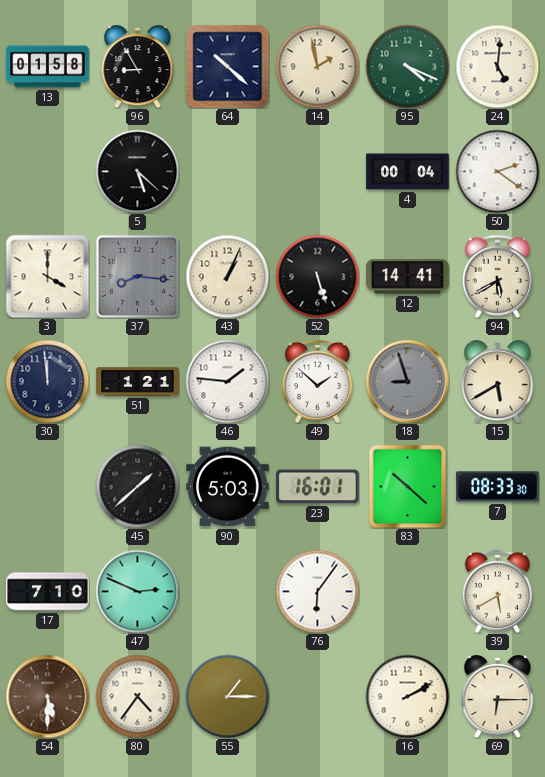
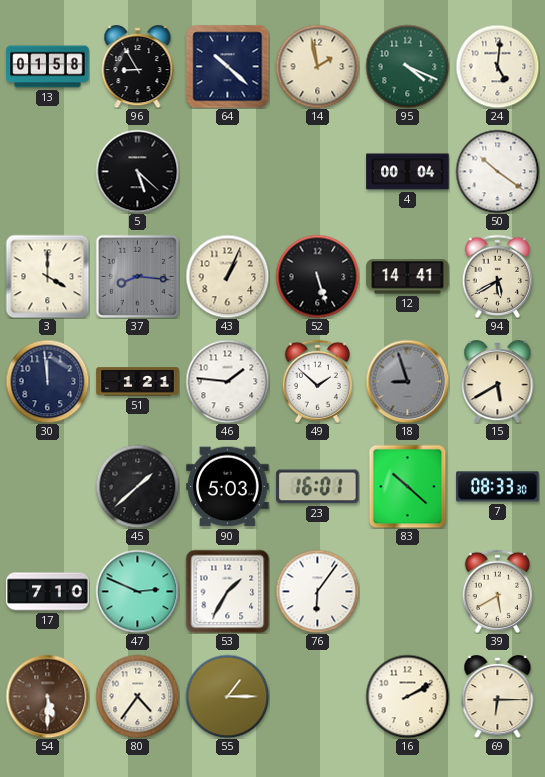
50: 2:21 -> 10:21 (497, 171)
53: none -> 1:35 (227, 591)
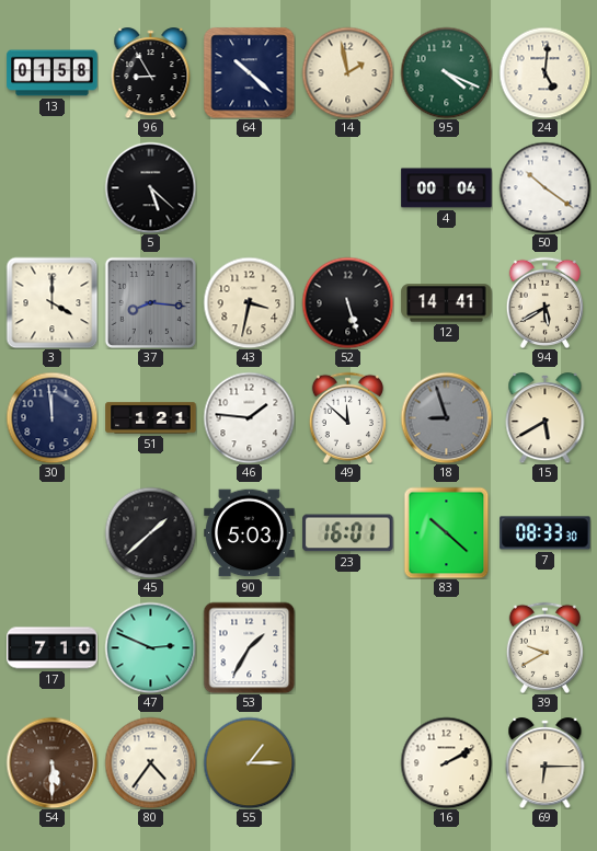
43: 1:04 -> 3:32 (249, 302)
49: 1:52 -> 11:52 (347, 417)
76: 6:06 -> none (317, 591)
39: 5:40 -> 9:40 (544, 647)
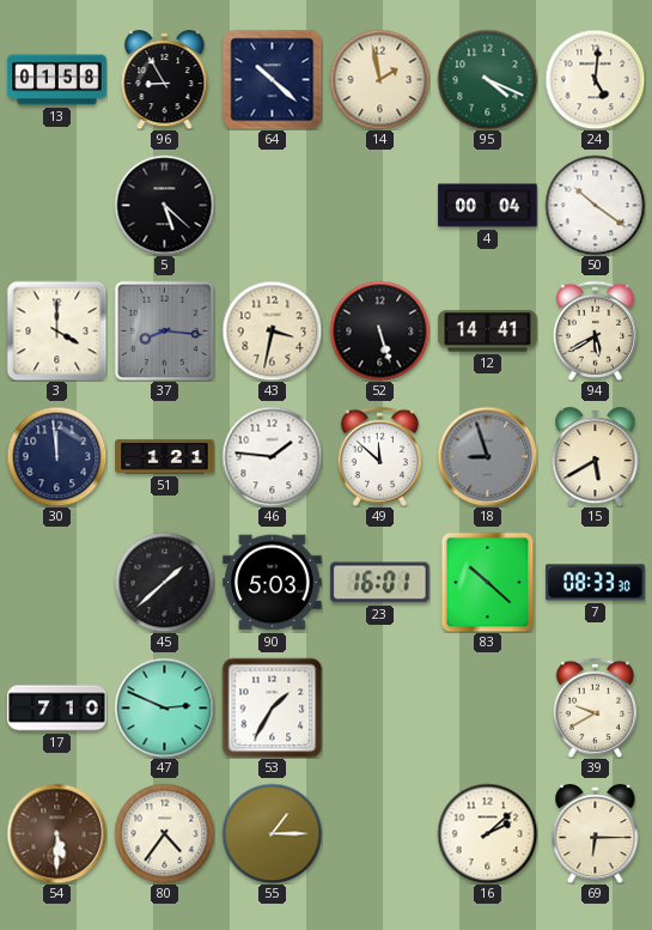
16: 2:10 -> 2:08 (487, 833)
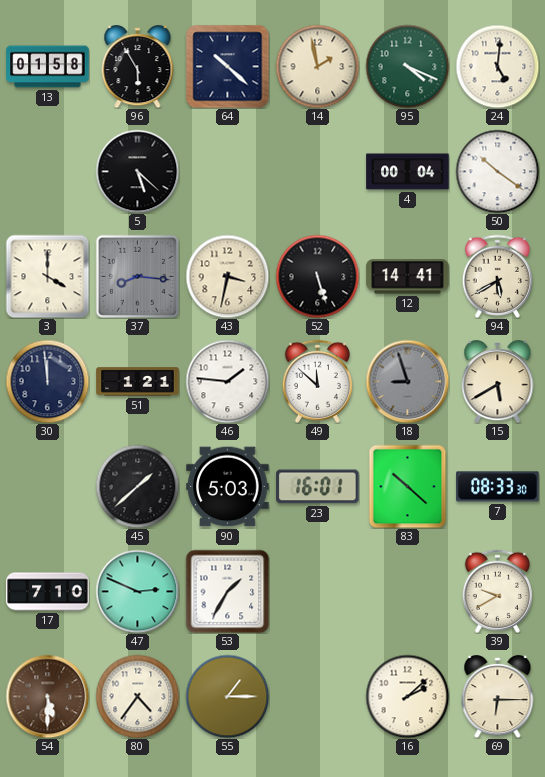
96: 8:55 -> 5:55 (138, 67)
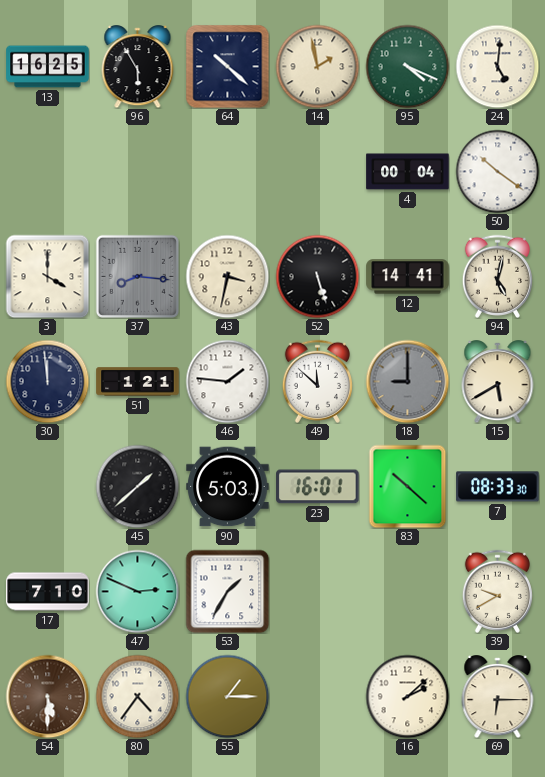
13: 01:58 -> 16:25 (48, 67)
5: 5:22 -> none (137, 171)
94: 5:40 -> 5:02 (497, 276)
18: 8:57 -> 9:00 (407, 381)
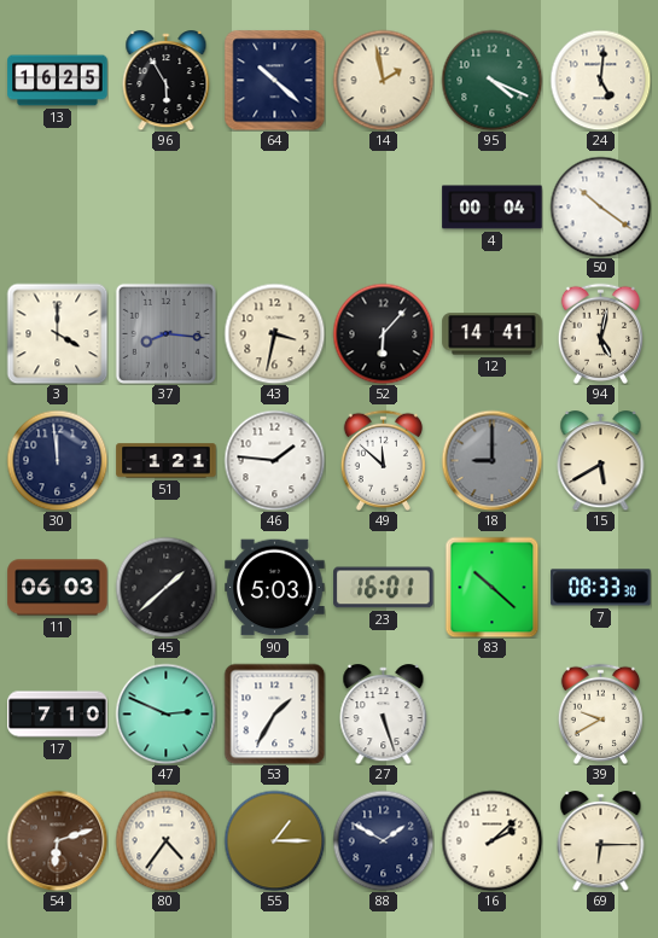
52: 5:27 -> 6:07 (383, 333)
11: none -> 06:03 (58, 588)
27: none -> 5:27 (384, 715)
54: 5:30 -> 6:12 (57, 840)
88: none -> 1:50 (383, 840)
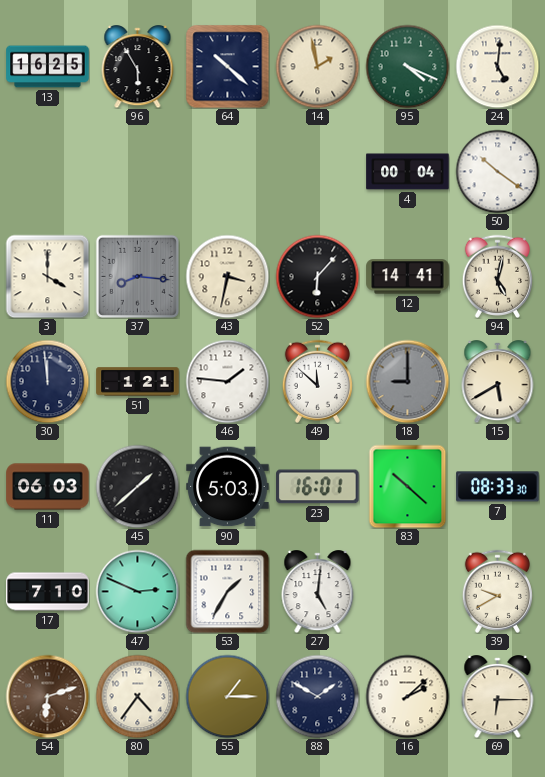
27: 5:27 -> 5:01 (318, 592)
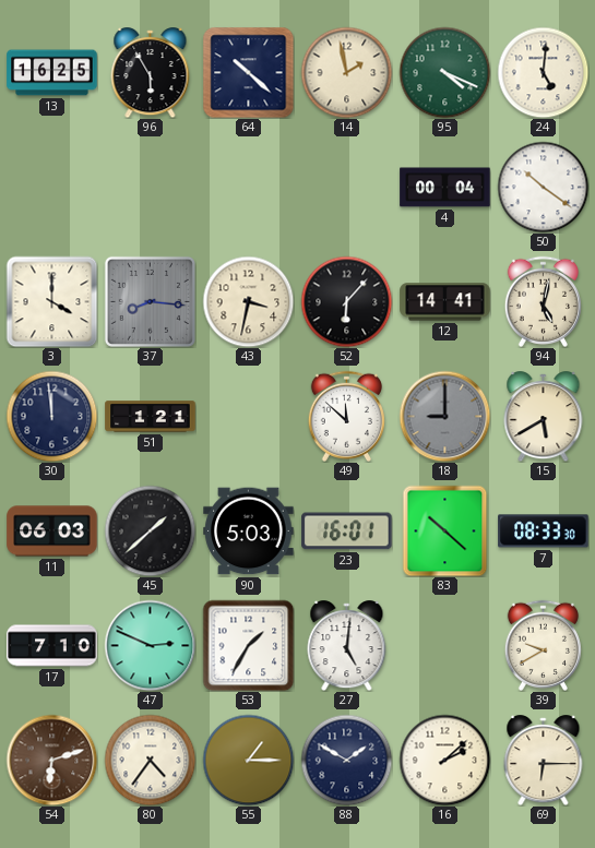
46: 1:46 -> none (227, 381)
